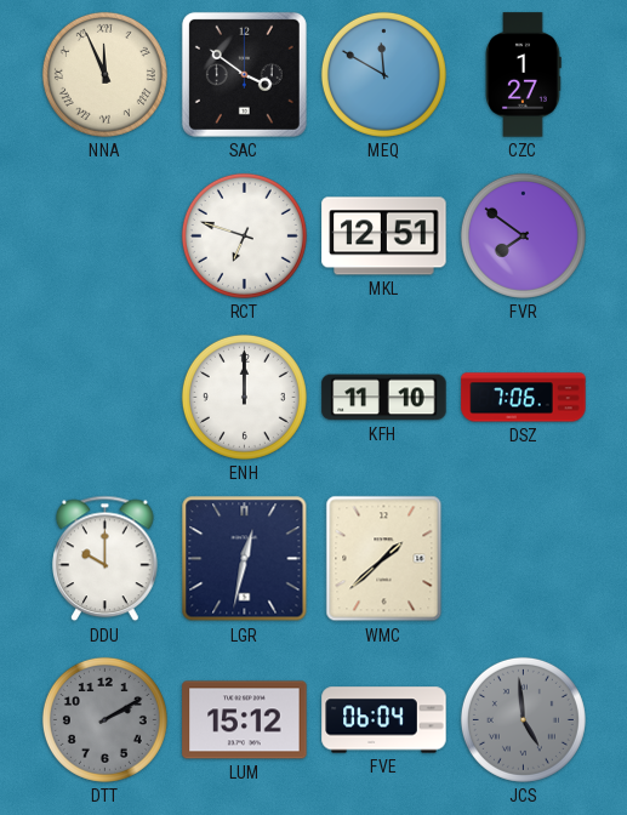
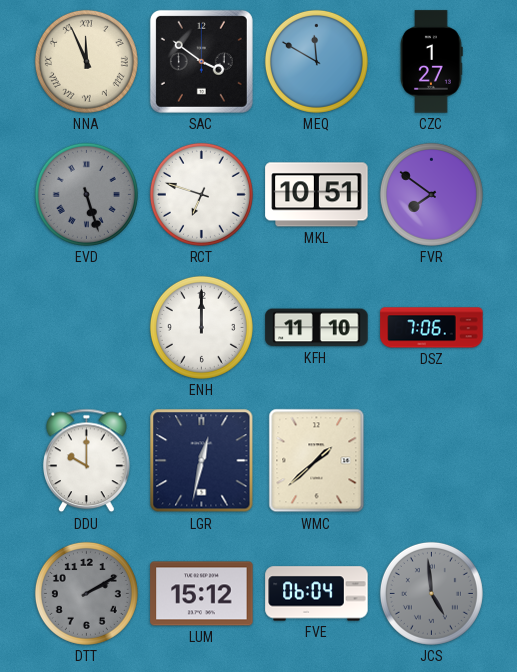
EVD: none -> 5:27 (86, 194)
MKL: 12:51 -> 10:51 (317, 195)
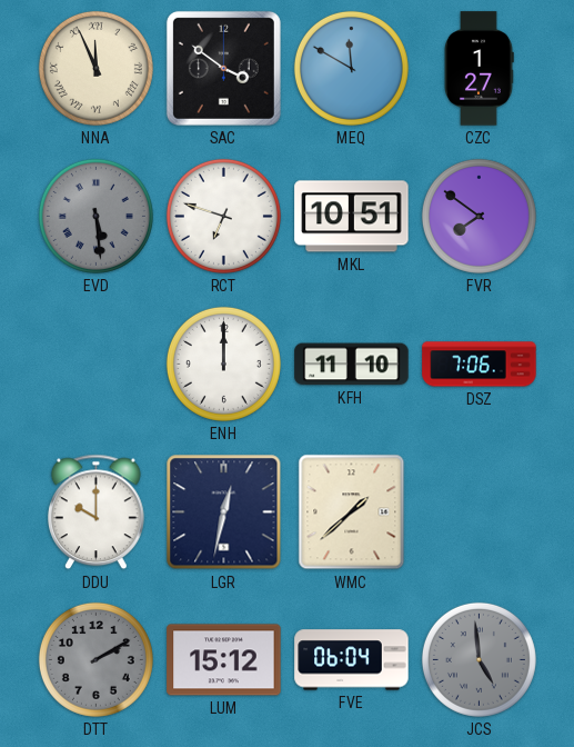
EVD: 5:27 -> 5:29 (95, 216)
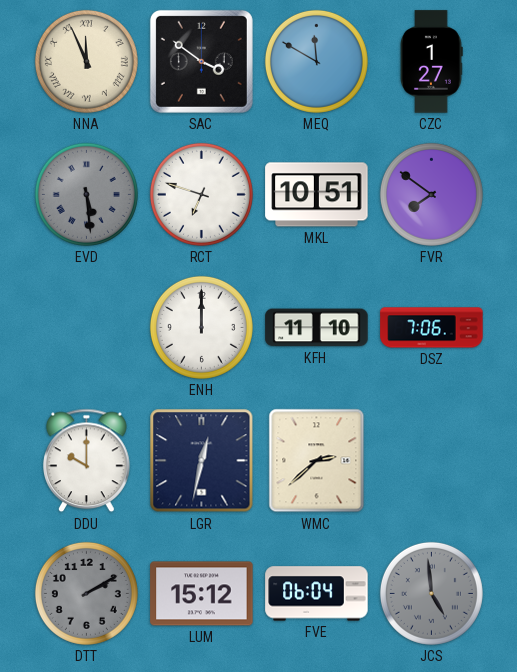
WMC: 1:38 -> 2:38 (317, 461)
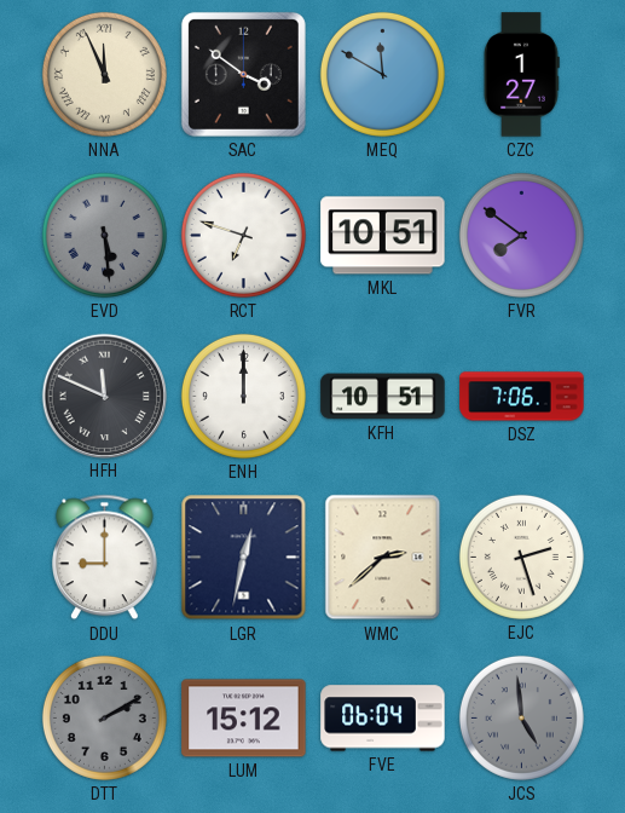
HFH: none -> 11:49 (104, 396)
KFH: 11:10 -> 10:51 (383, 397)
DDU: 10:00 -> 9:00 (105, 558)
EJC: none -> 2:27 (521, 557)
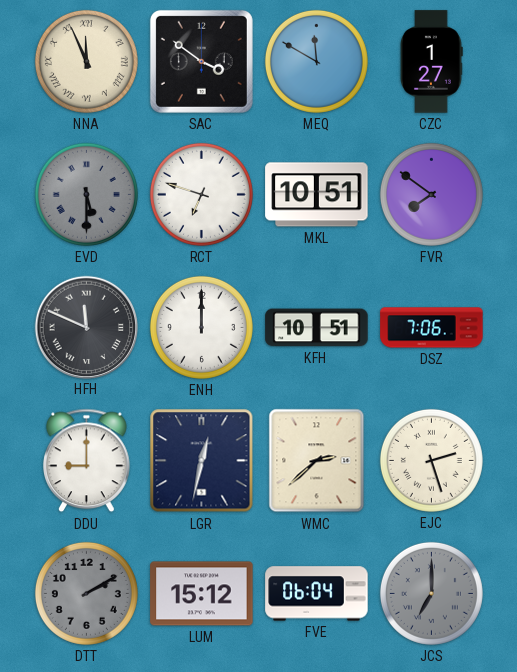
EVD: 5:29 -> 5:30 (86, 194)
JCS: 4:59 -> 7:00 (431, 593)
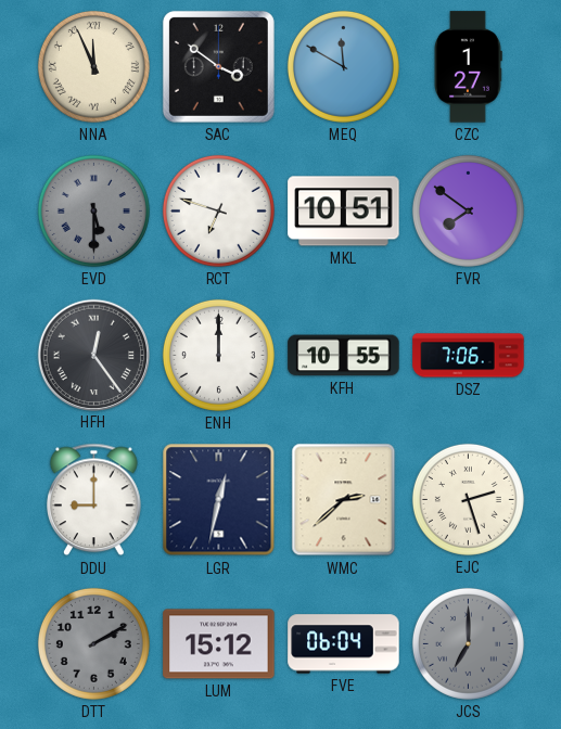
HFH: 11:49 -> 12:24 (93, 355)
KFH: 10:51 -> 10:55 (344, 356)
